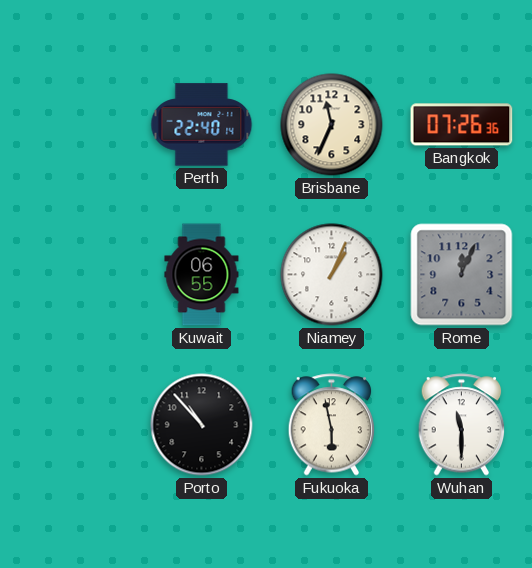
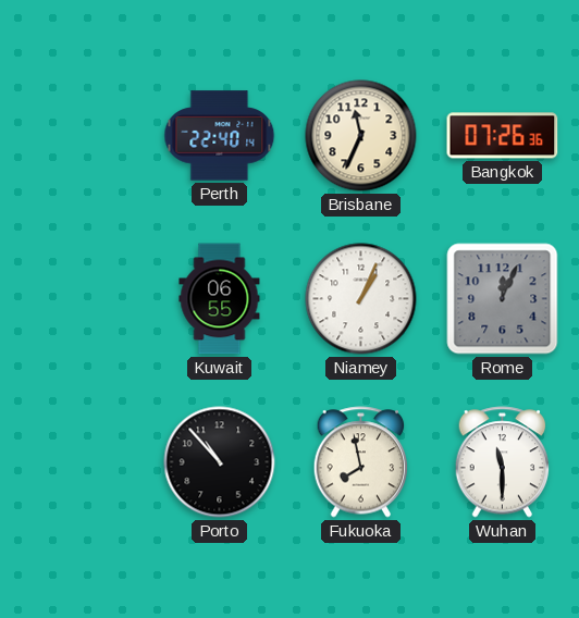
Fukuoka: 5:58 -> 7:58 (361, 462)
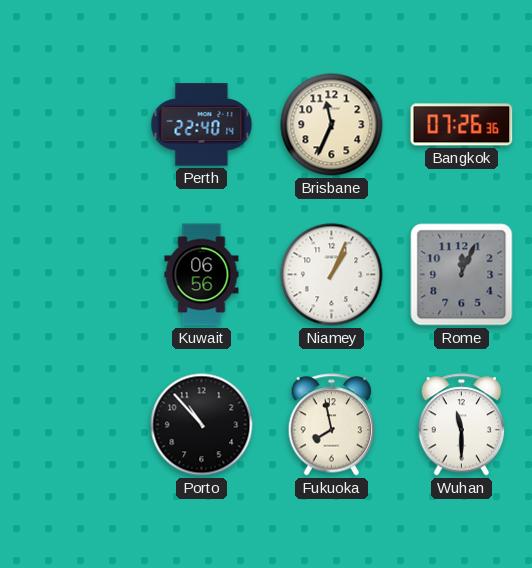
Kuwait: 06:55 -> 06:56 (202, 275)
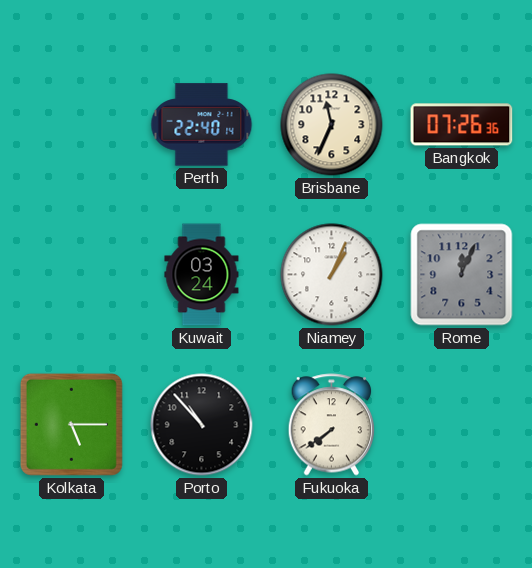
Kuwait: 06:56 -> 03:24 (202, 275)
Kolkata: none -> 5:15 (71, 424)
Fukuoka: 7:58 -> 7:39 (332, 425)
Wuhan: 11:30 -> none (462, 425)
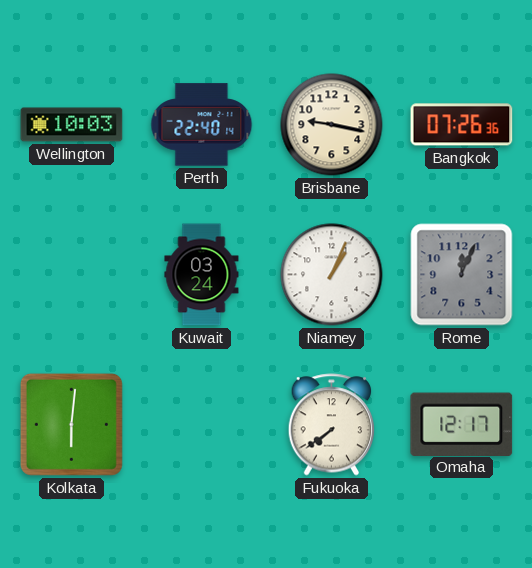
Wellington: none -> 10:03 (72, 125)
Brisbane: 11:34 -> 9:17 (332, 125)
Kolkata: 5:15 -> 6:01 (71, 424)
Porto: 10:53 -> none (202, 425)
Omaha: none -> 12:17 (462, 424)
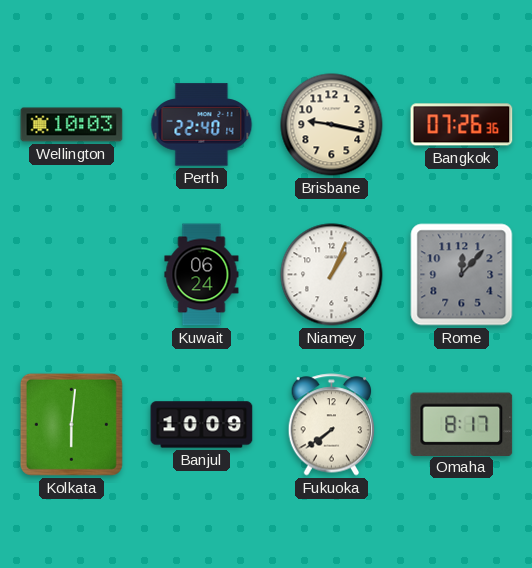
Kuwait: 03:24 -> 06:24 (202, 275)
Rome: 12:04 -> 12:07 (462, 275)
Banjul: none -> 10:09 (202, 425)
Omaha: 12:17 -> 8:17 (462, 424)
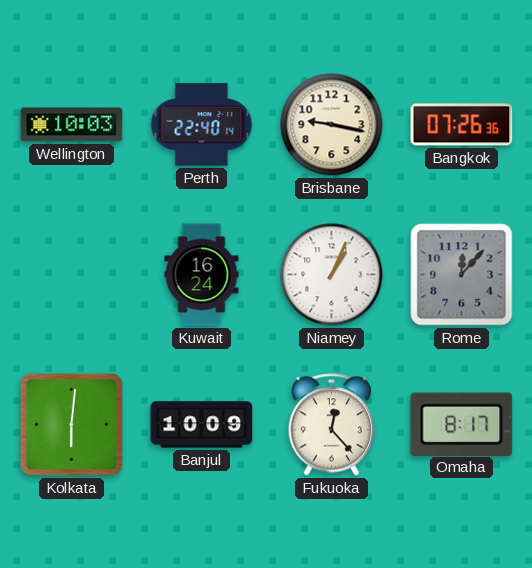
Kuwait: 06:24 -> 16:24 (202, 275)
Fukuoka: 7:39 -> 12:23 (332, 425)
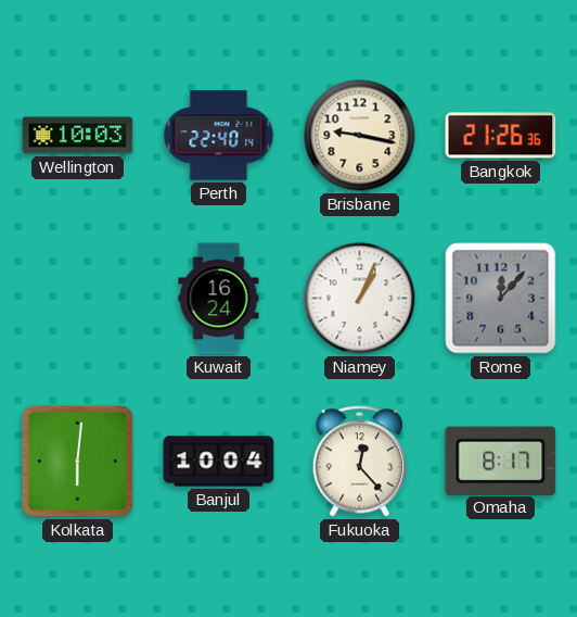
Bangkok: 07:26 -> 21:26 (501, 136)
Banjul: 10:09 -> 10:04 (219, 462)
